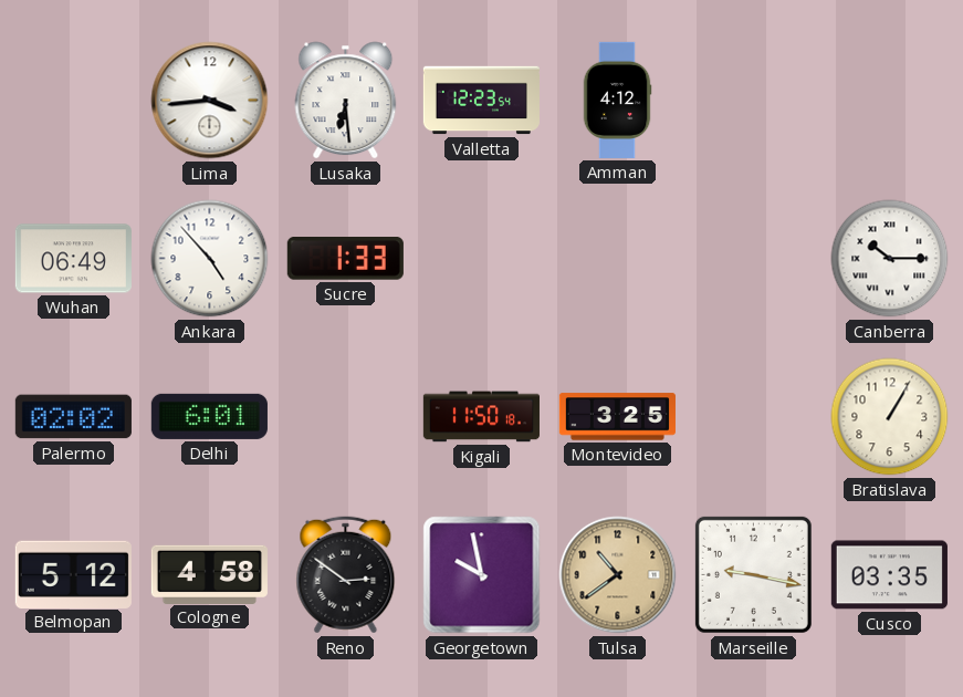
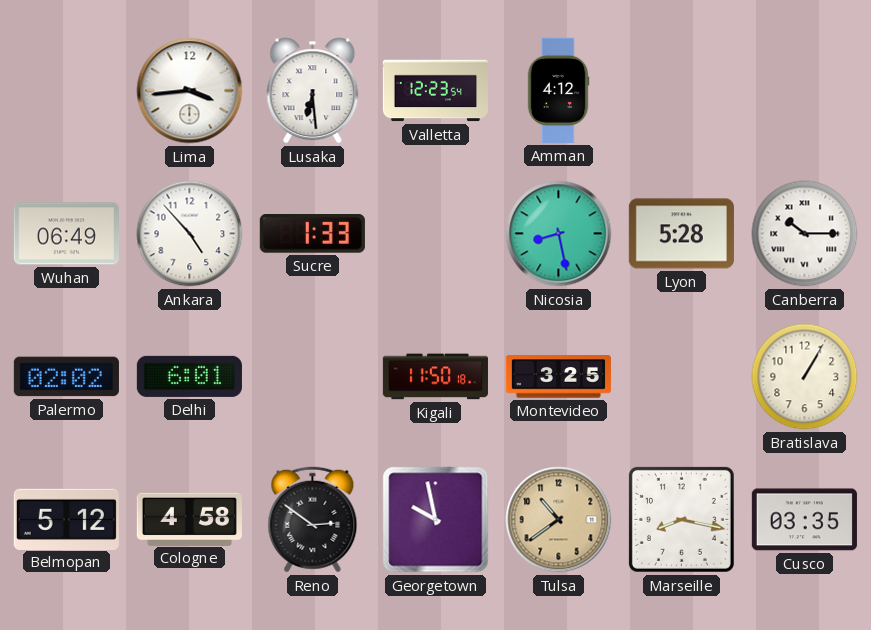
Nicosia: none -> 8:28 (559, 234)
Lyon: none -> 5:28 (681, 234)
Marseille: 9:17 -> 8:17 (681, 519)
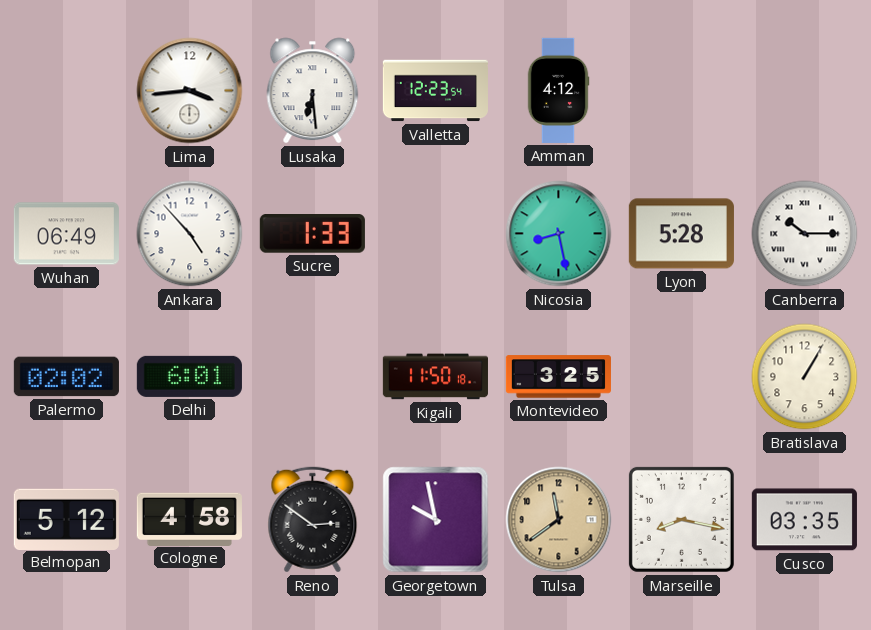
Tulsa: 10:39 -> 11:39 (559, 520)
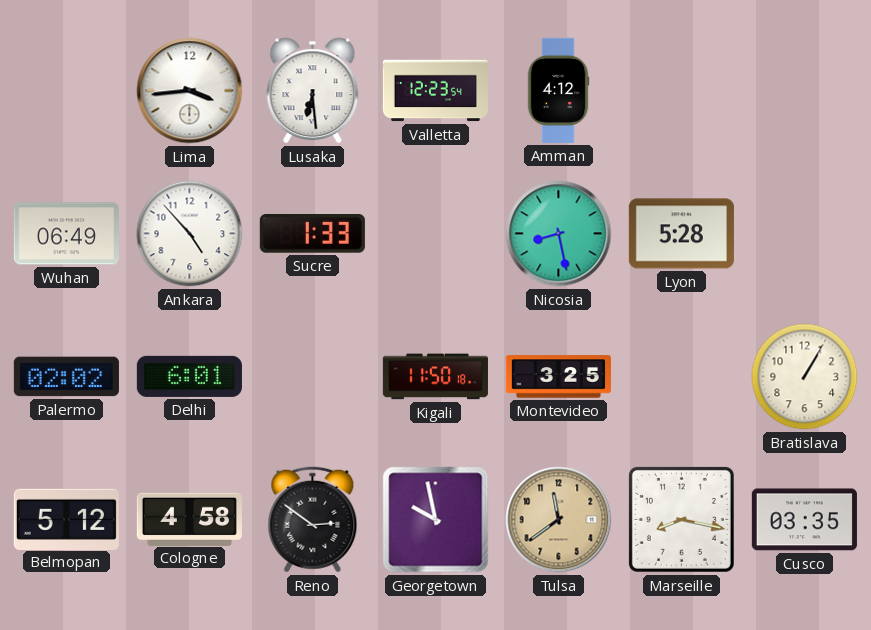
Canberra: 10:15 -> none (805, 234)
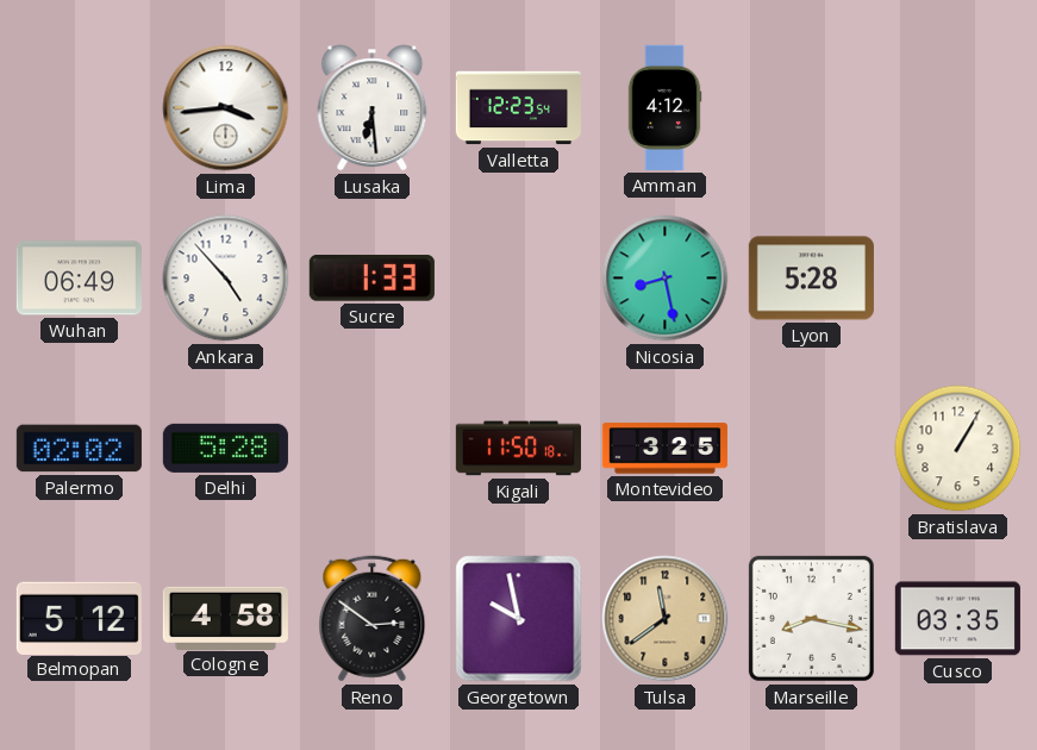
Delhi: 6:01 -> 5:28 (225, 448)
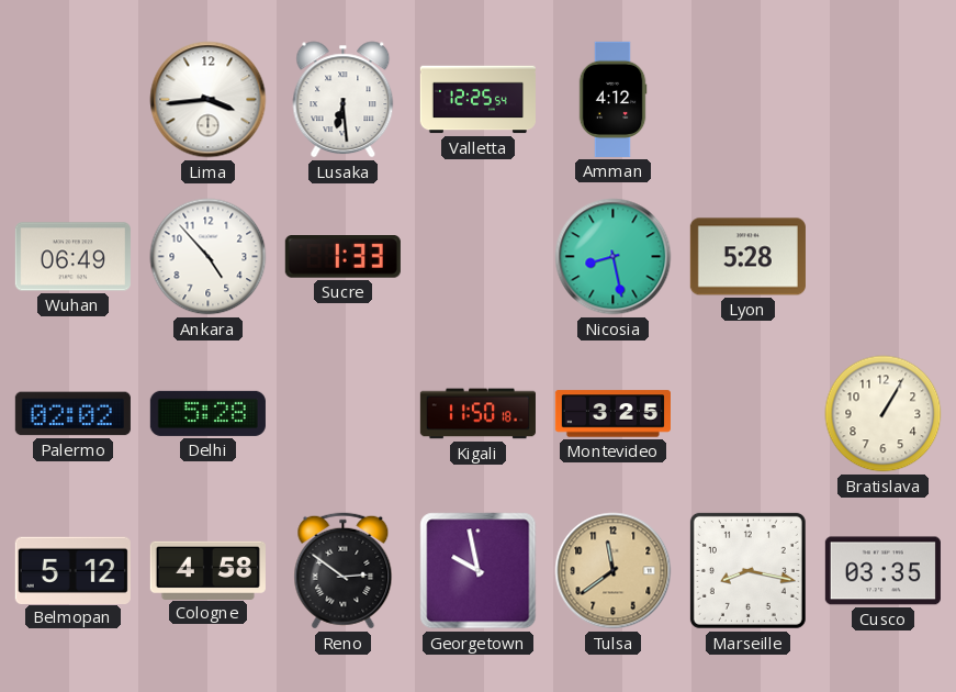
Valletta: 12:23 -> 12:25 (477, 100)
